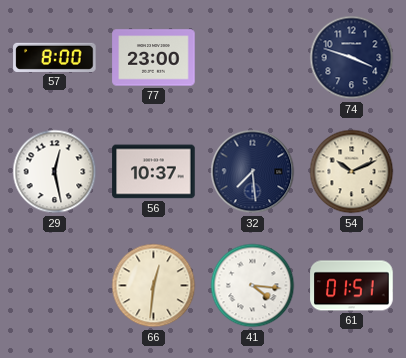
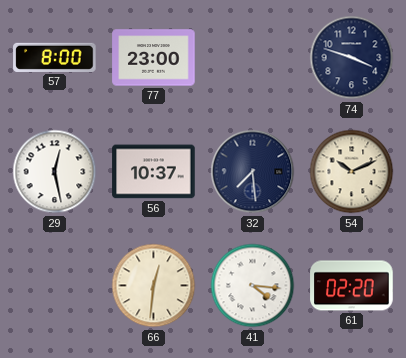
61: 01:51 -> 02:20 (352, 286)
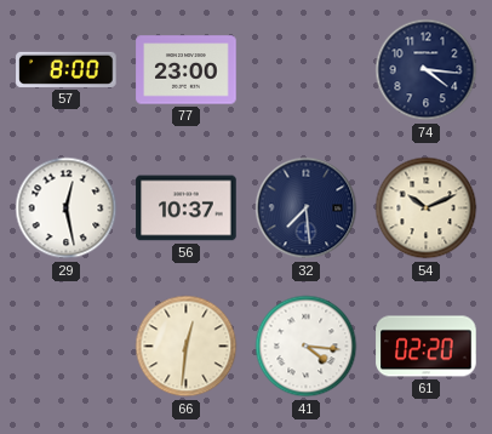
74: 3:48 -> 4:16 (427, 70)
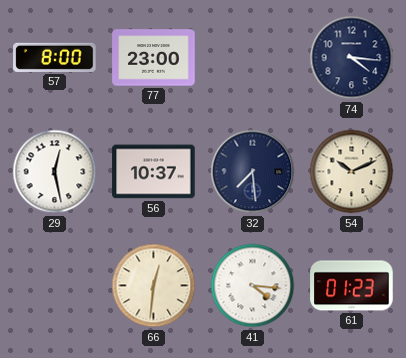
61: 02:20 -> 01:23 (352, 286)
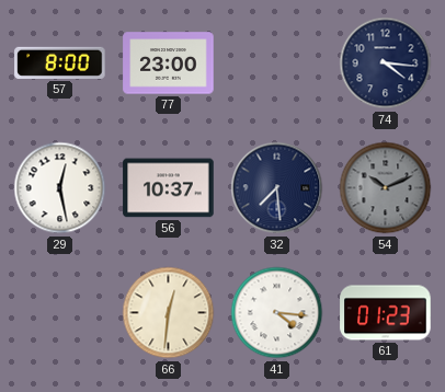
54 dial: cream -> grey (386, 188)
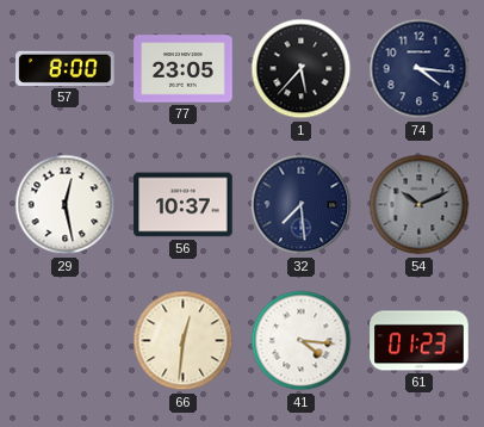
77: 23:00 -> 23:05 (184, 69)
1: none -> 5:37 (302, 69)
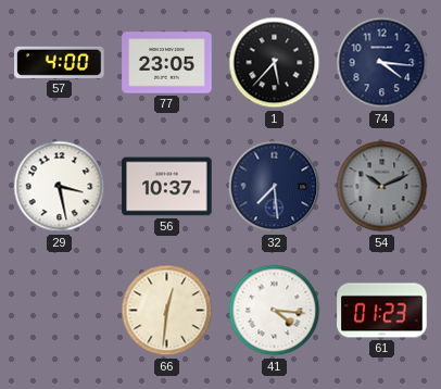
57: 8:00 -> 4:00 (60, 62)
29: 12:28 -> 3:28 (60, 187)
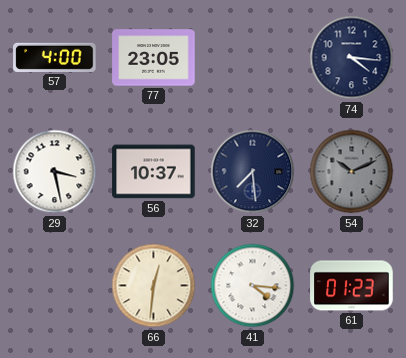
1: 5:37 -> none (275, 63)
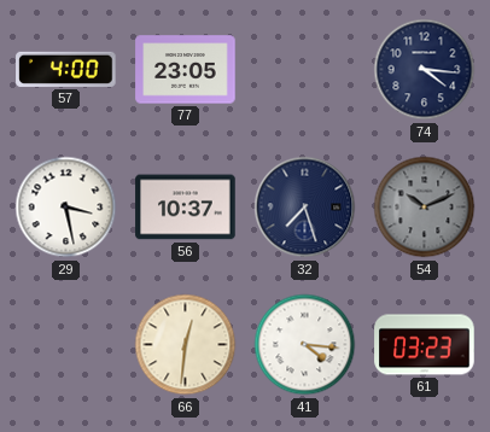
32: 7:29 -> 7:27 (305, 208)
61: 01:23 -> 03:23 (425, 345)
